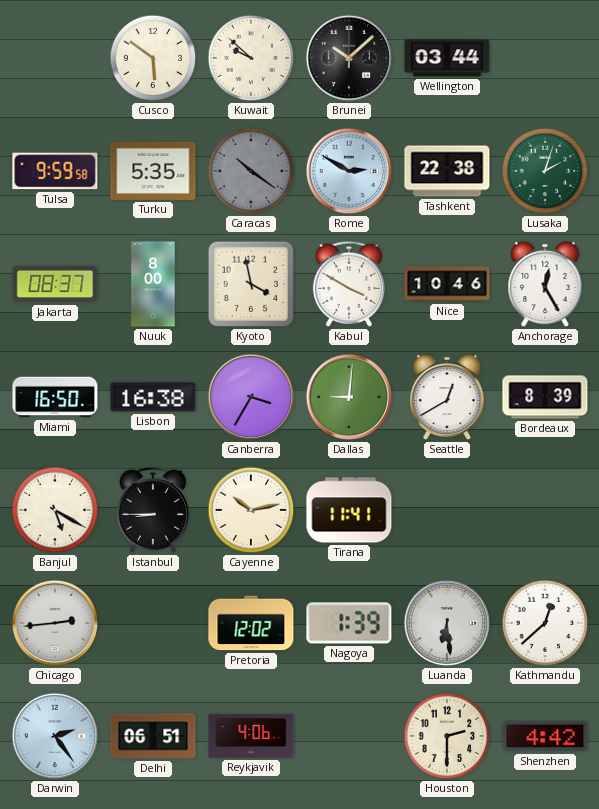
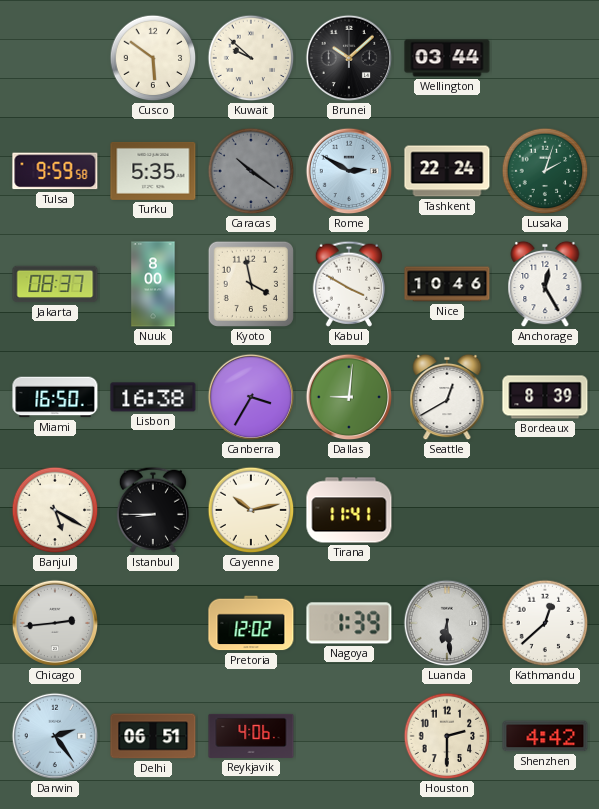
Tashkent: 22:38 -> 22:24 (447, 171)
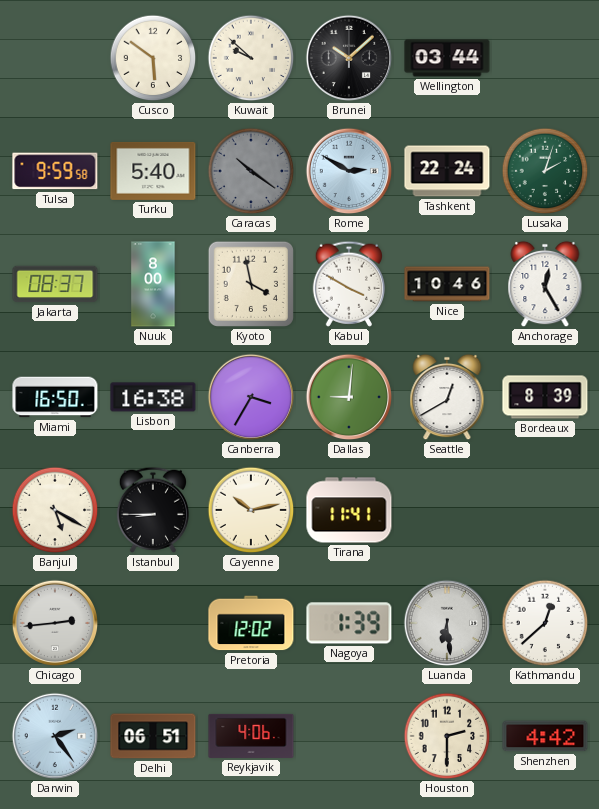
Turku: 5:35 -> 5:40 (153, 171)
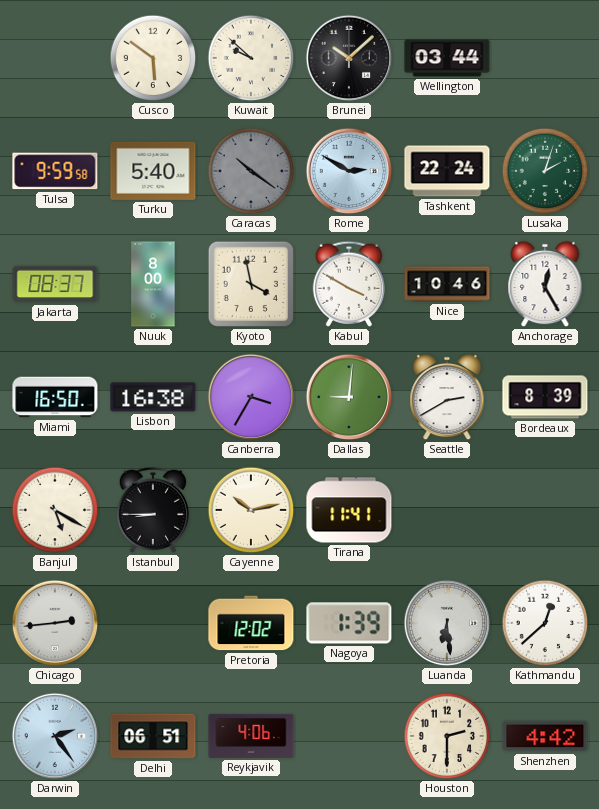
Seattle: 12:40 -> 2:40 (447, 397)
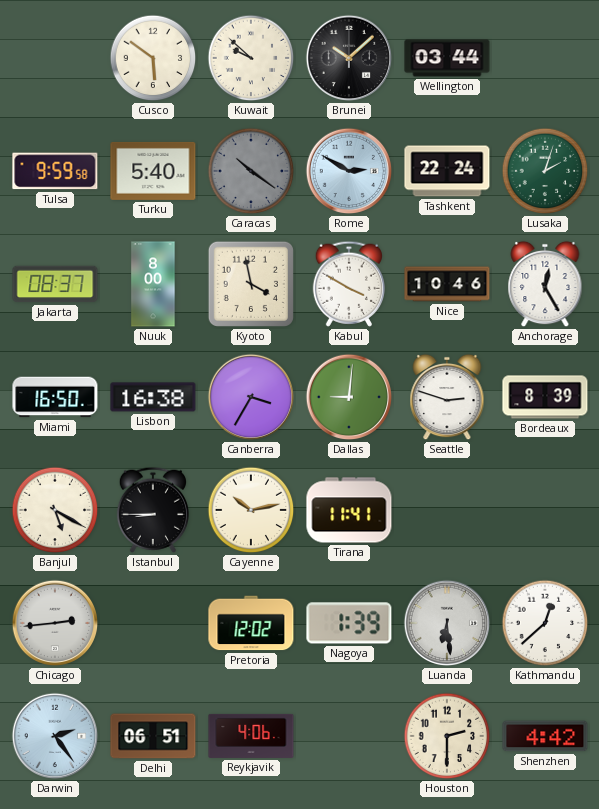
Seattle: 2:40 -> 2:48 (447, 397)
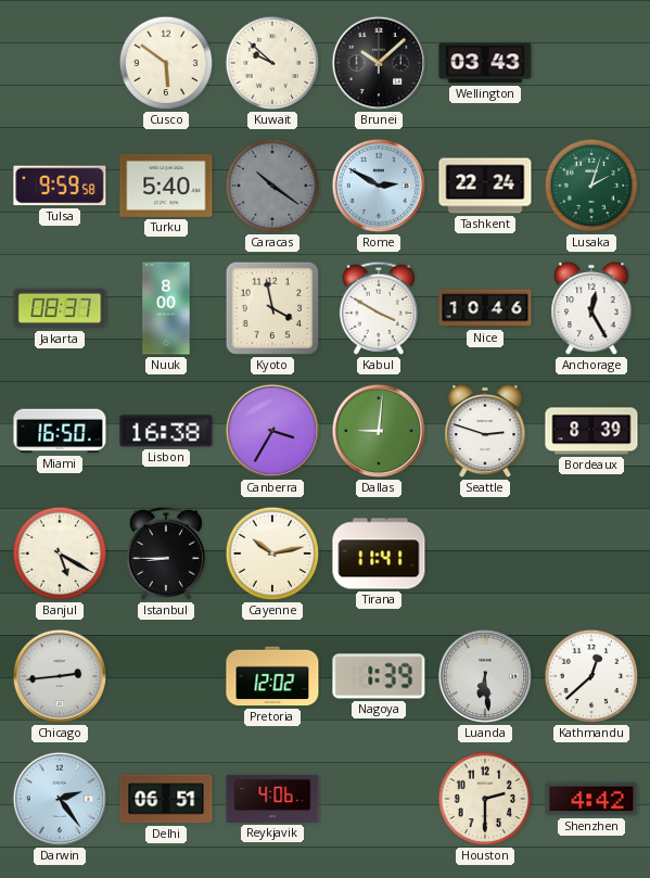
Wellington: 03:44 -> 03:43 (485, 63)
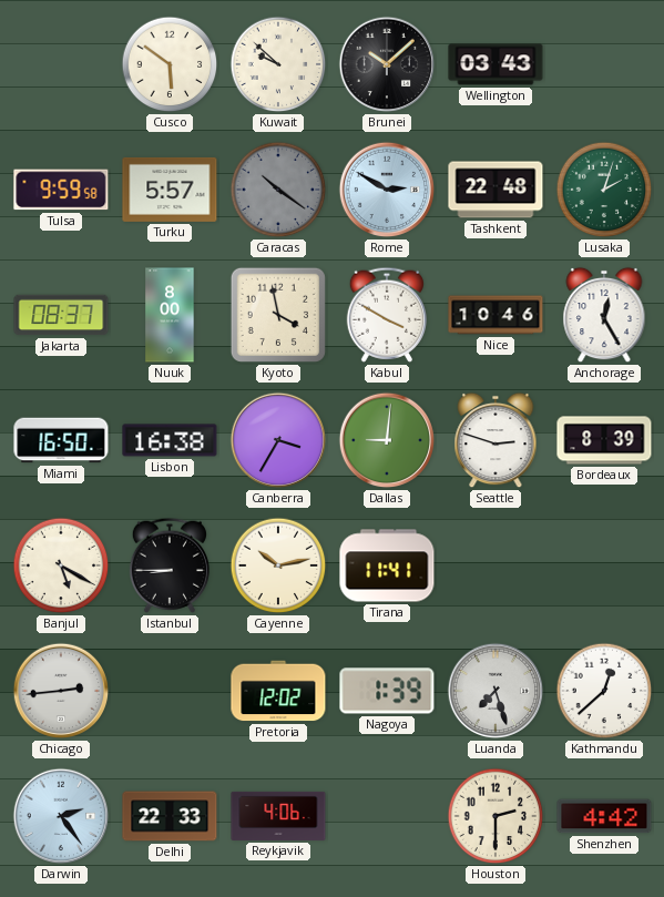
Turku: 5:40 -> 5:57 (170, 190)
Tashkent: 22:24 -> 22:48 (496, 190)
Luanda: 6:29 -> 7:27 (496, 691)
Delhi: 06:51 -> 22:33 (170, 816)
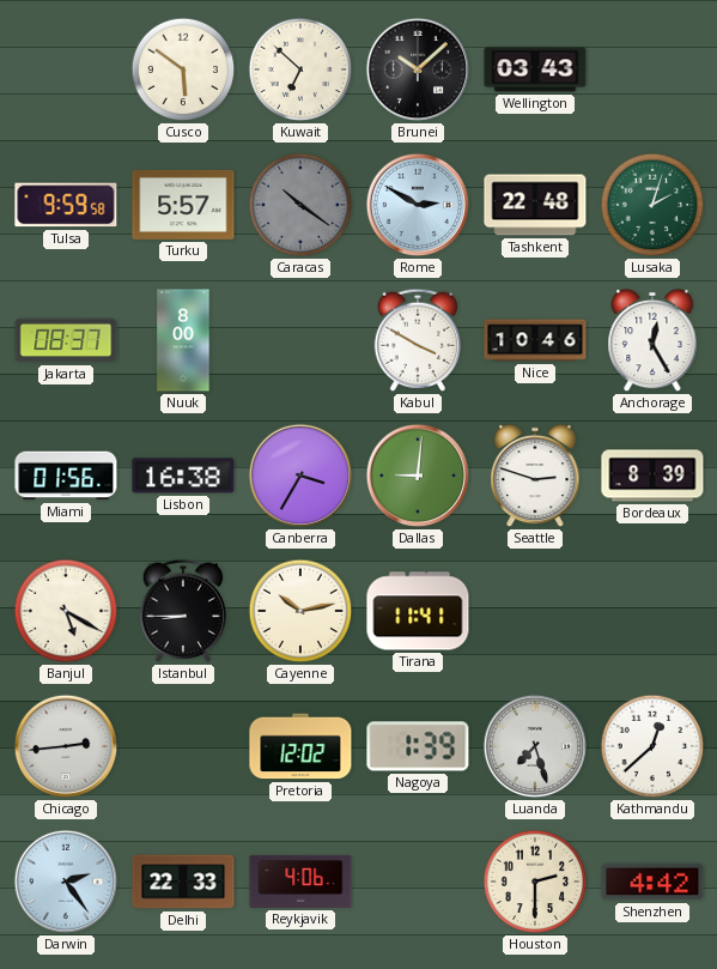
Kuwait: 9:52 -> 6:52 (300, 69)
Kyoto: 3:58 -> none (278, 315)
Miami: 16:50 -> 01:56 (66, 476)
